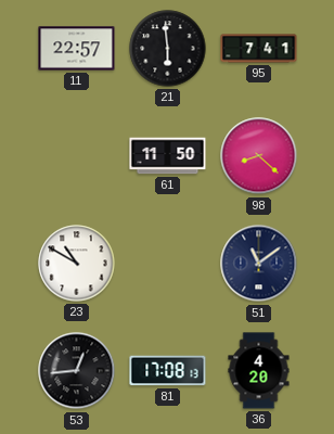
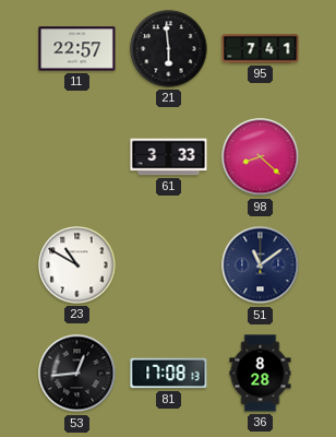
61: 11:50 -> 3:33 (169, 157)
36: 4:20 -> 8:28 (261, 374)
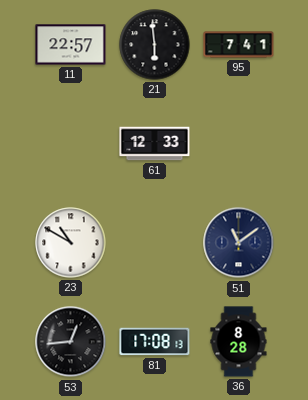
61: 3:33 -> 12:33 (155, 144)
98: 8:22 -> none (261, 157)
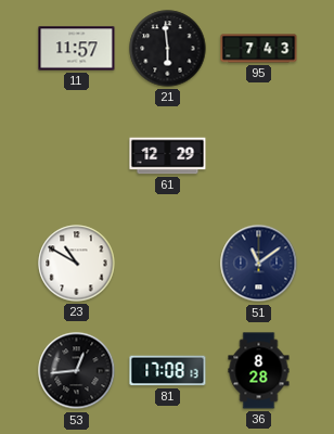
11: 22:57 -> 11:57 (77, 49)
95: 7:41 -> 7:43 (259, 49)
61: 12:33 -> 12:29 (168, 156)
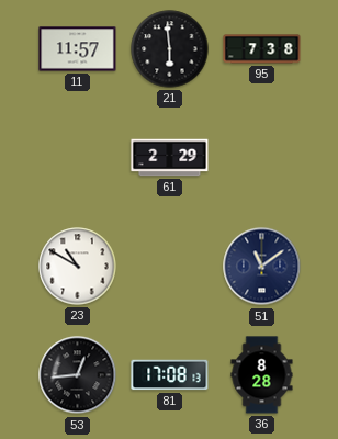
95: 7:43 -> 7:38 (262, 49)
61: 12:29 -> 2:29 (170, 158)
